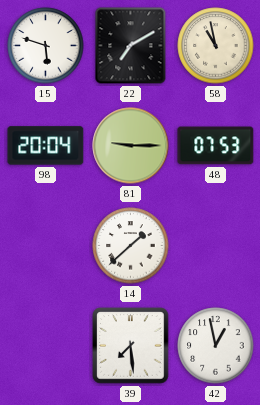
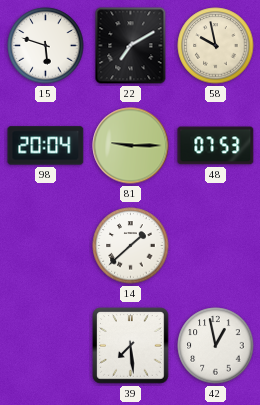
58: 10:58 -> 9:58 (216, 46)
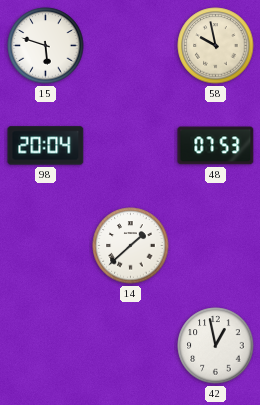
22: 7:10 -> none (131, 46)
81: 9:15 -> none (131, 146)
39: 7:29 -> none (131, 346)
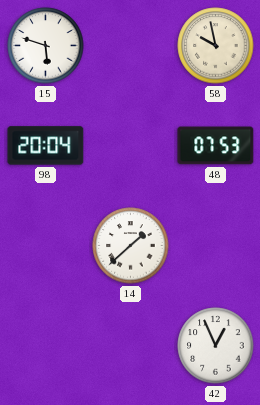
42: 12:58 -> 12:56 (216, 346)
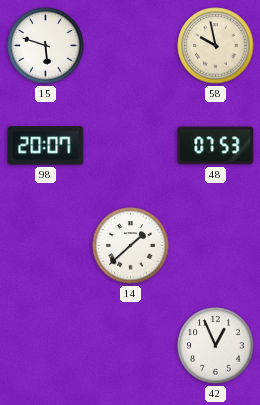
98: 20:04 -> 20:07 (46, 146)
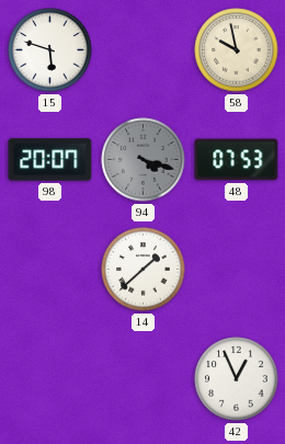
94: none -> 4:18 (144, 160)
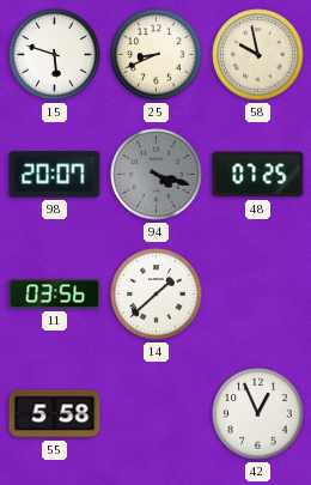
25: none -> 8:41 (157, 55)
48: 07:53 -> 07:25 (258, 175)
11: none -> 03:56 (55, 295)
55: none -> 5:58 (55, 414)
